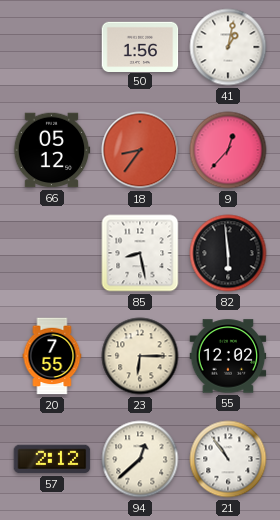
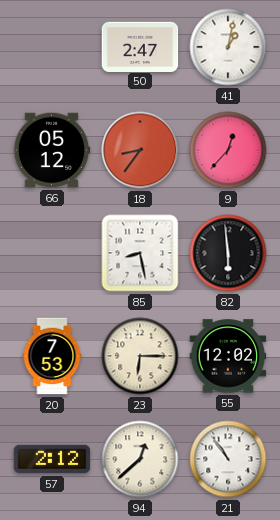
50: 1:56 -> 2:47 (140, 46)
20: 7:55 -> 7:53 (52, 356)
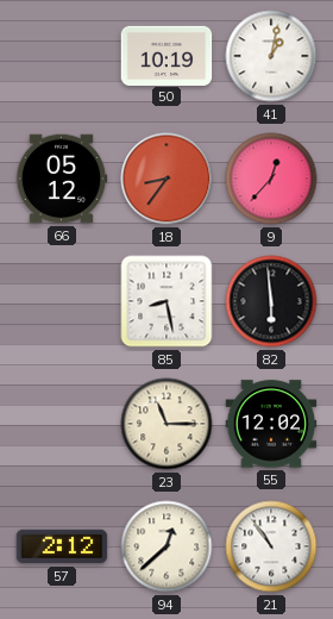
50: 2:47 -> 10:19 (166, 55)
20: 7:53 -> none (52, 356)
23: 6:15 -> 11:15 (166, 424)
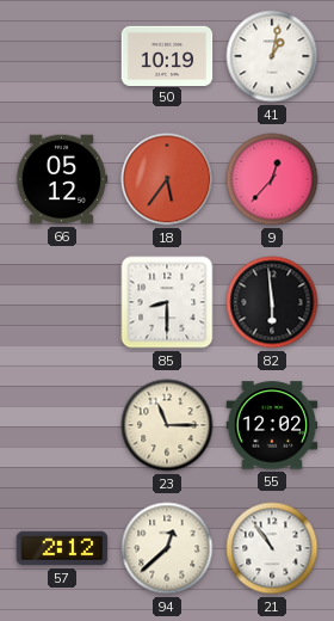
18: 8:36 -> 5:36 (167, 179)
85: 8:28 -> 8:30 (167, 302)
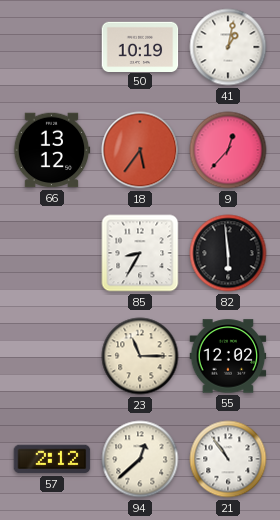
66: 05:12 -> 13:12 (52, 150)
85: 8:30 -> 8:35 (140, 253)
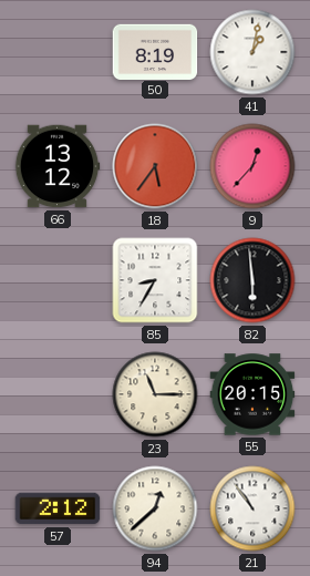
50: 10:19 -> 8:19 (155, 51)
55: 12:02 -> 20:15 (252, 394)
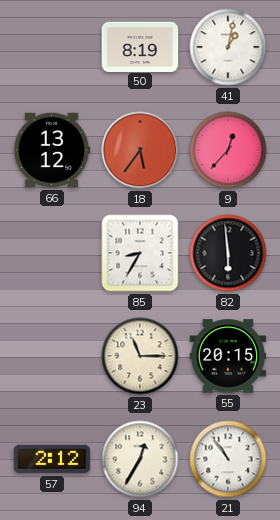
94: 12:38 -> 12:35 (140, 459)
